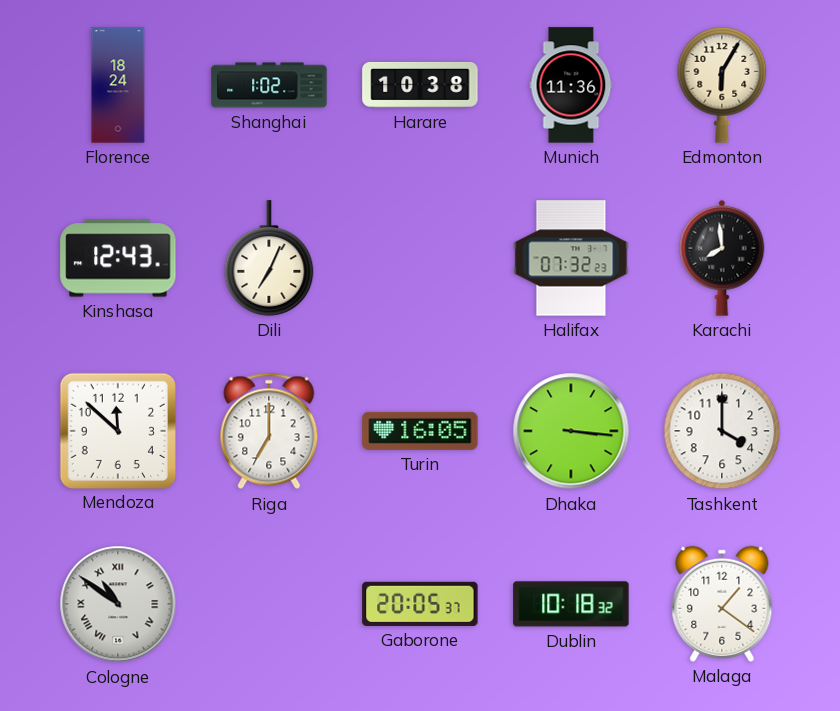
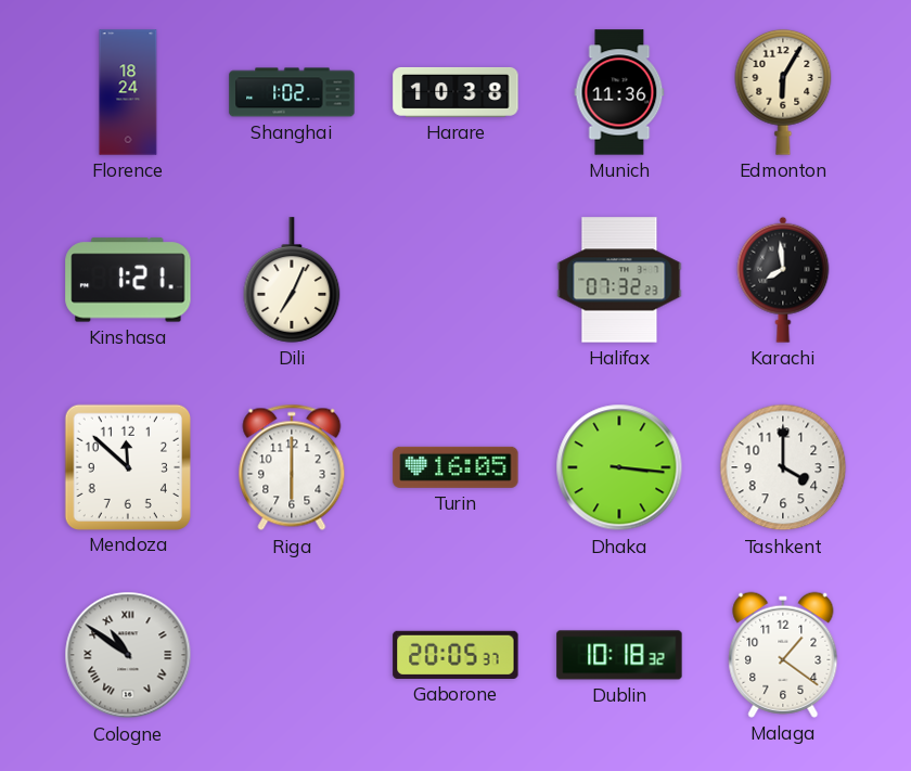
Kinshasa: 12:43 -> 1:21 (128, 280)
Riga: 7:00 -> 6:00 (292, 467)
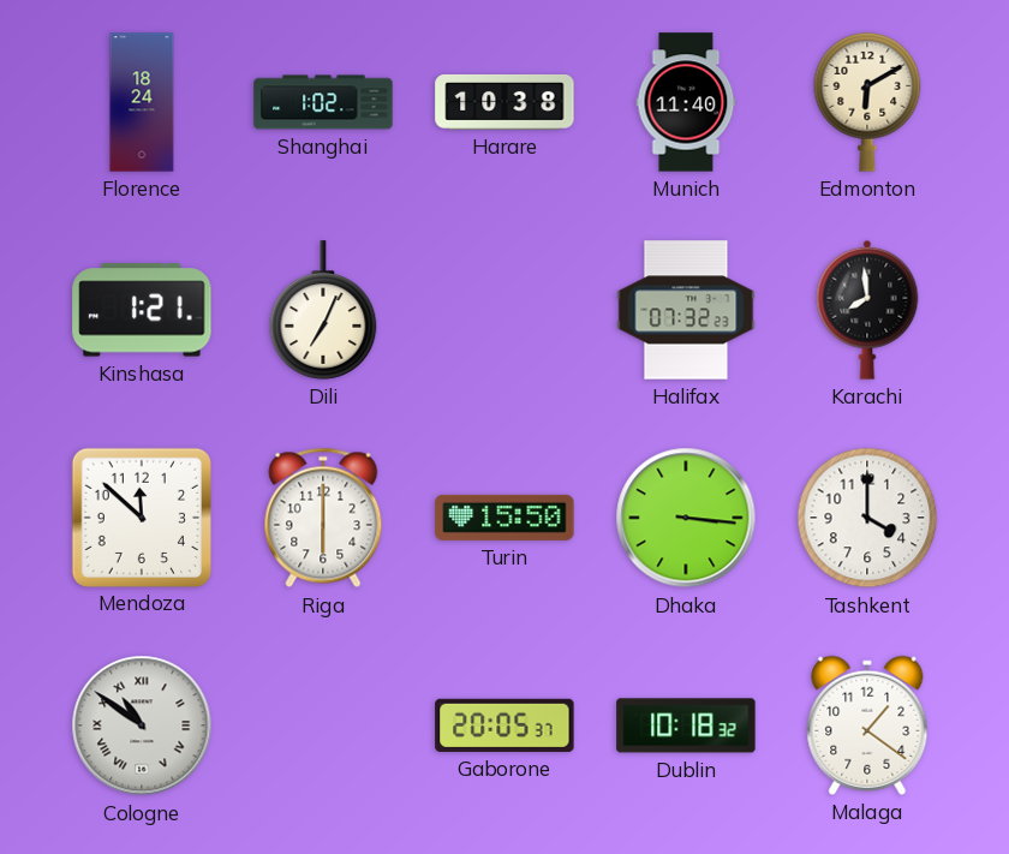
Munich: 11:36 -> 11:40 (686, 102)
Edmonton: 6:05 -> 6:10 (867, 102)
Turin: 16:05 -> 15:50 (504, 518)
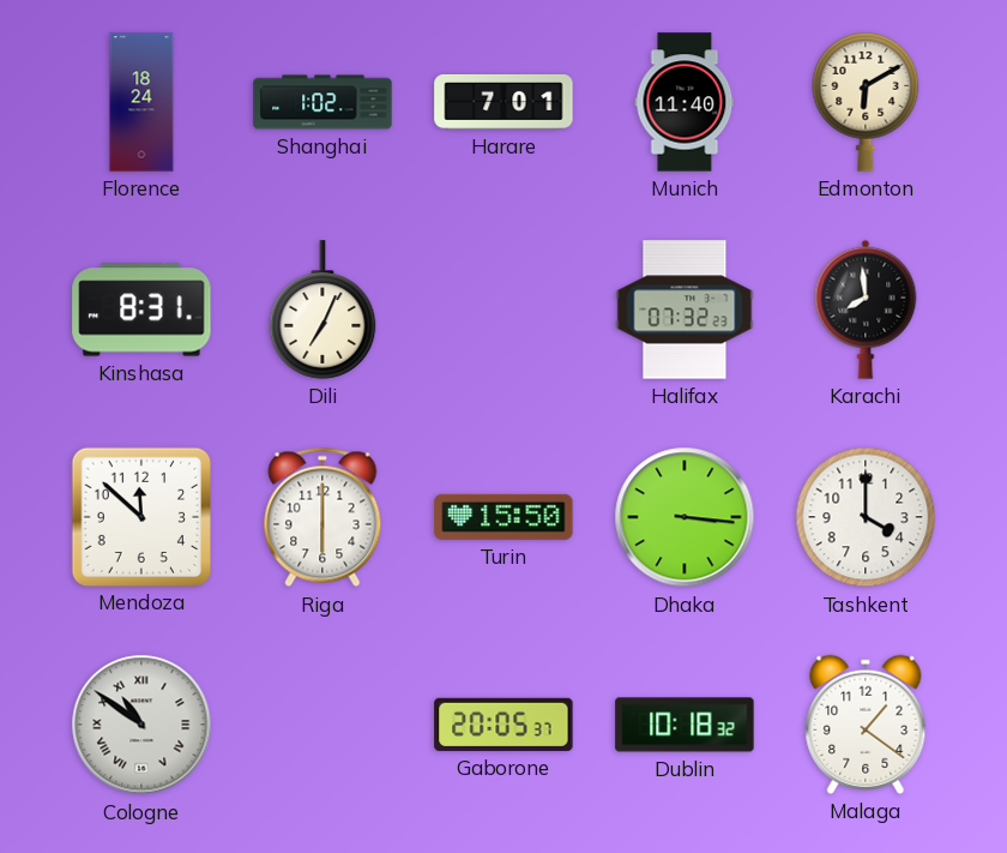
Harare: 10:38 -> 7:01 (503, 102)
Kinshasa: 1:21 -> 8:31 (141, 310)
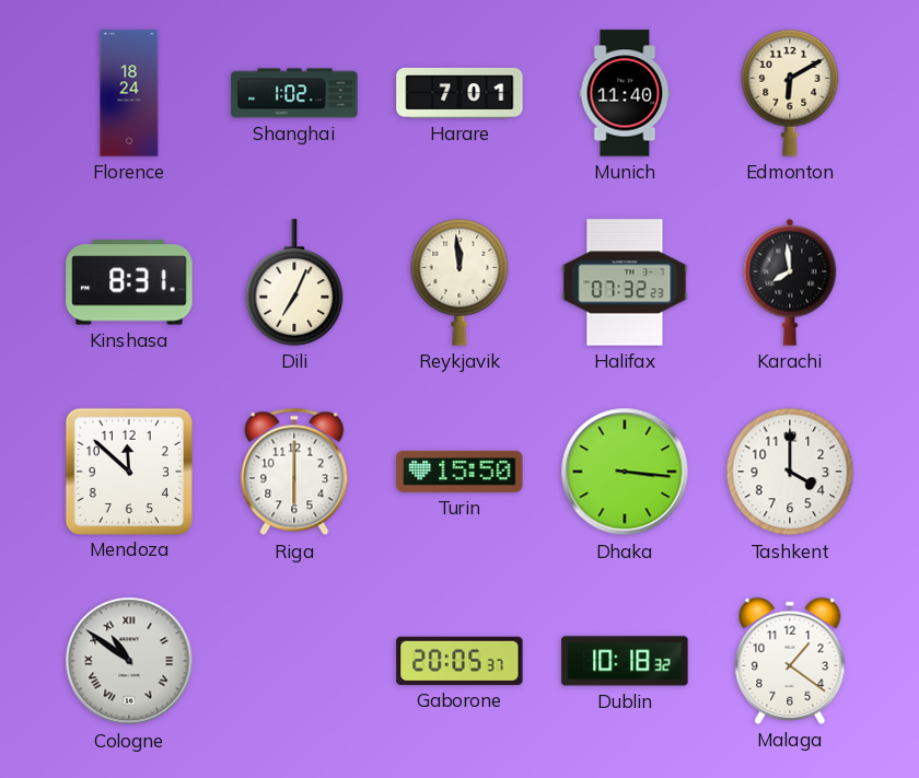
Reykjavik: none -> 11:59 (460, 282)
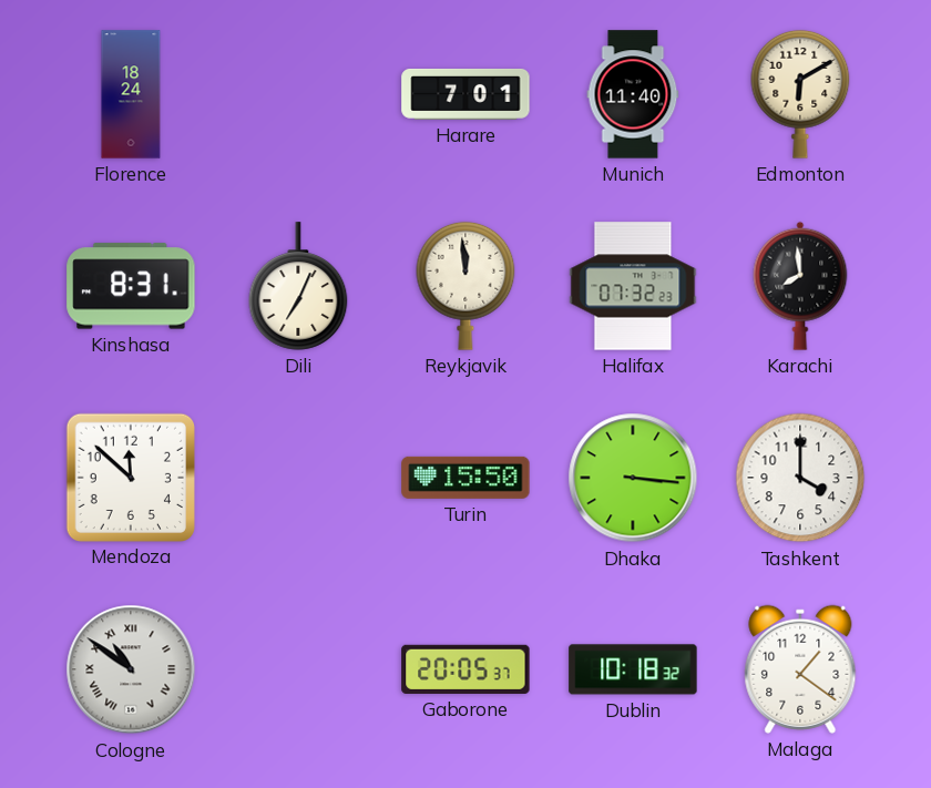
Shanghai: 1:02 -> none (294, 93)
Riga: 6:00 -> none (294, 472)
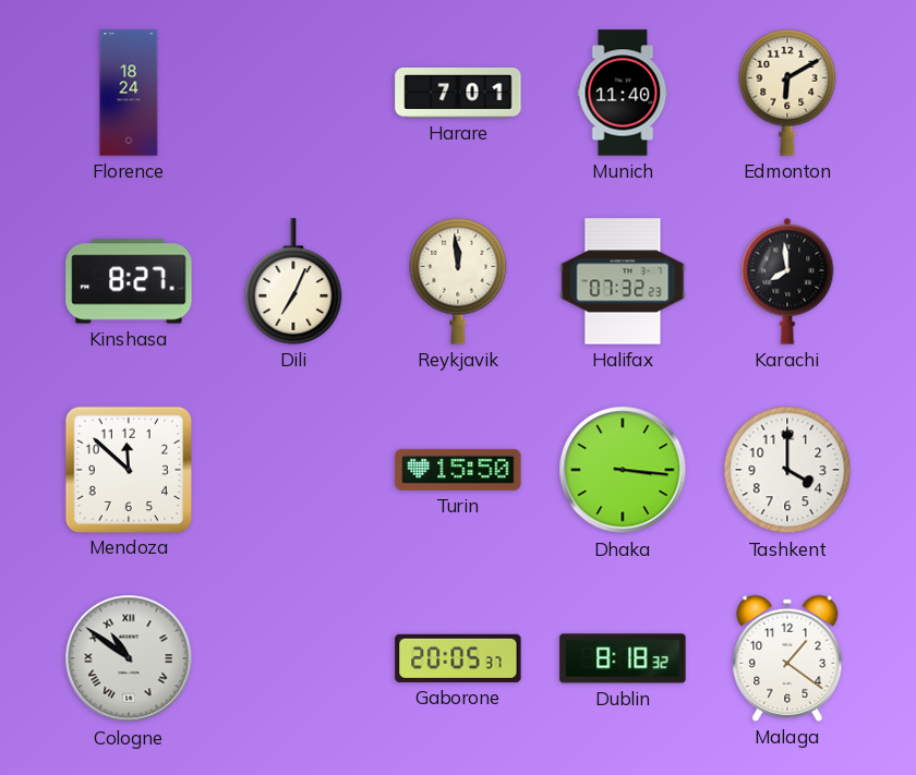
Kinshasa: 8:31 -> 8:27 (129, 281)
Dublin: 10:18 -> 8:18 (623, 658)
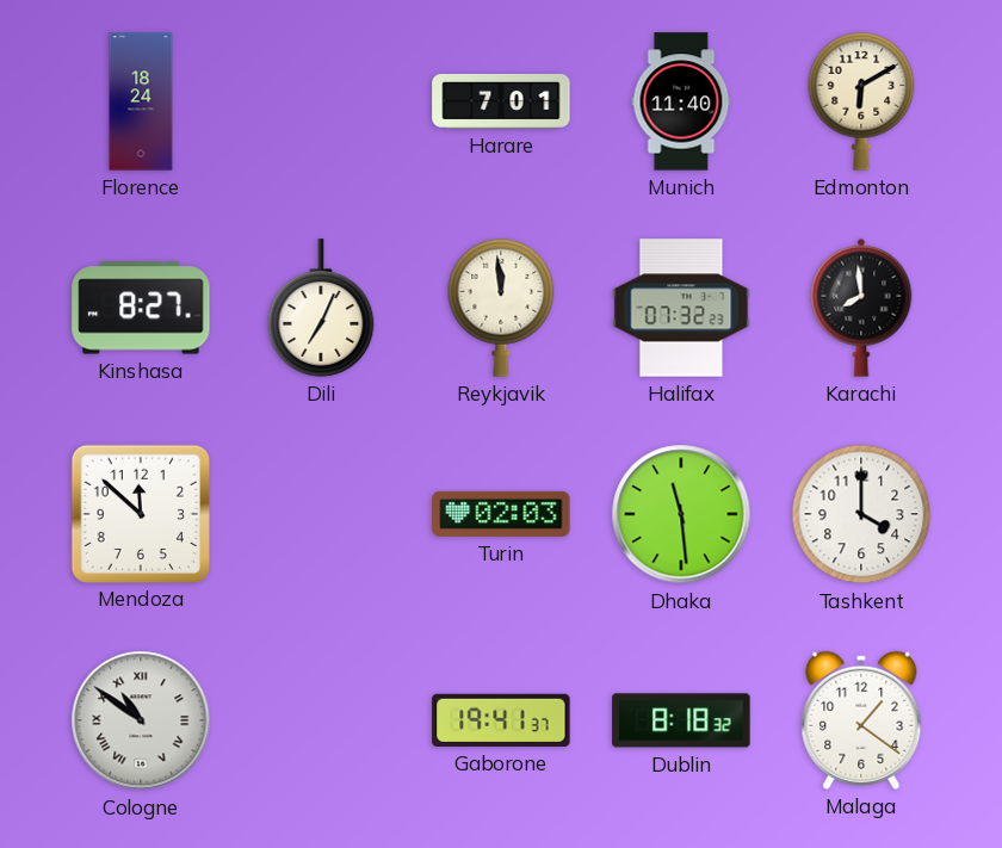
Turin: 15:50 -> 02:03 (501, 514)
Dhaka: 3:16 -> 11:29 (681, 514)
Gaborone: 20:05 -> 19:41 (501, 720)
